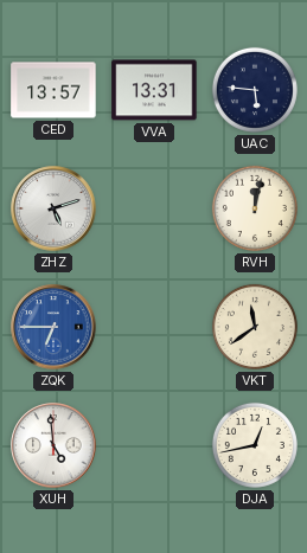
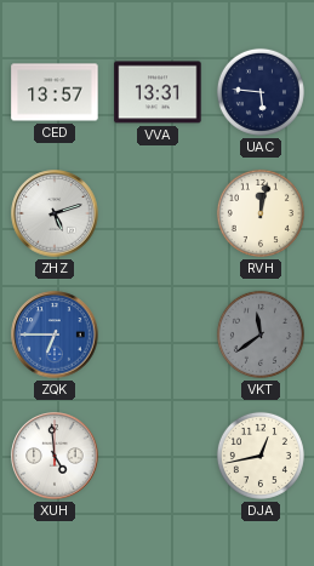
VKT dial: cream -> grey (261, 335)
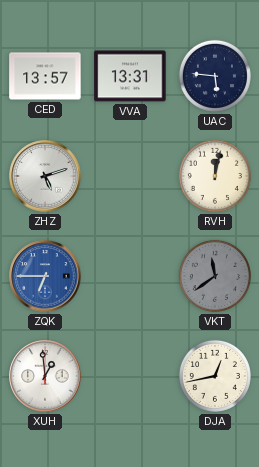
XUH: 4:59 -> 12:59 (45, 376)
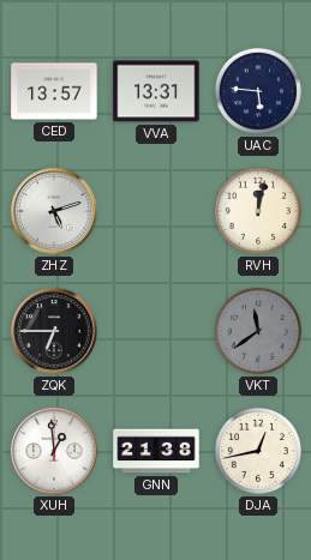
ZQK dial: blue -> black (54, 331)
GNN: none -> 21:38 (156, 451)
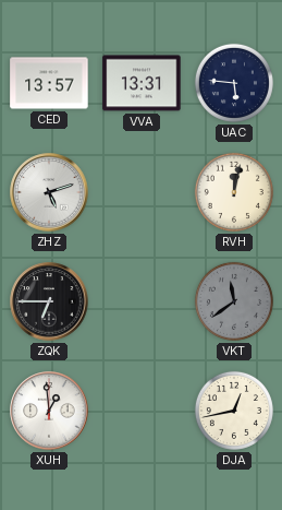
GNN: 21:38 -> none (156, 451)
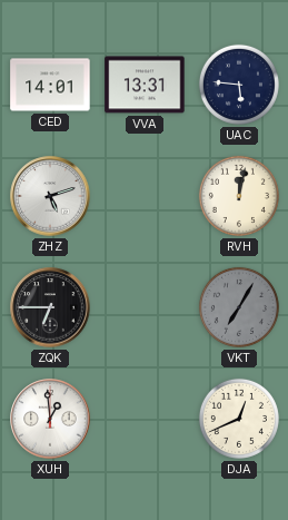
CED: 13:57 -> 14:01 (50, 85)
VKT: 11:39 -> 7:05 (239, 307)
DJA: 12:43 -> 12:41 (239, 419)
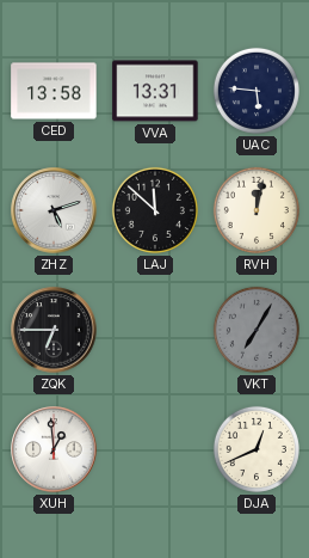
CED: 14:01 -> 13:58 (54, 91)
LAJ: none -> 11:52 (155, 210)
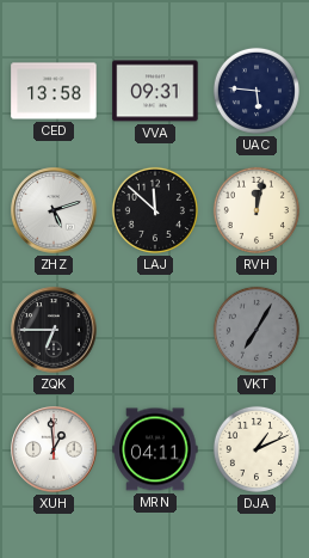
VVA: 13:31 -> 09:31 (155, 91)
MRN: none -> 04:11 (155, 449)
DJA: 12:41 -> 1:11 (257, 449)
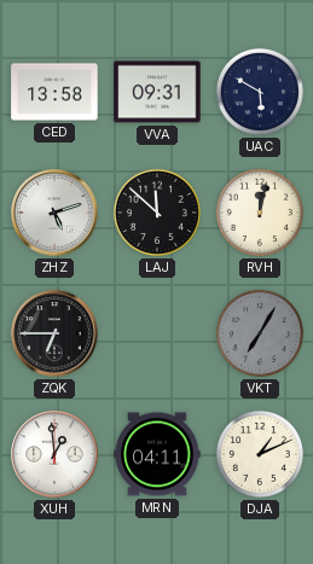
UAC: 5:46 -> 5:50 (260, 92)
